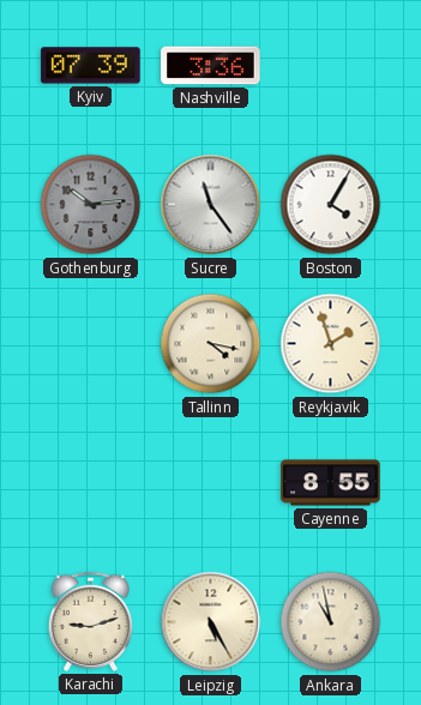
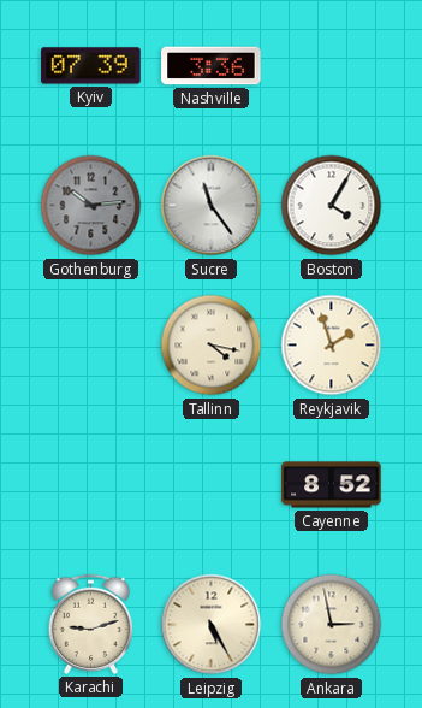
Cayenne: 8:55 -> 8:52 (332, 485)
Ankara: 10:58 -> 2:58 (332, 625)
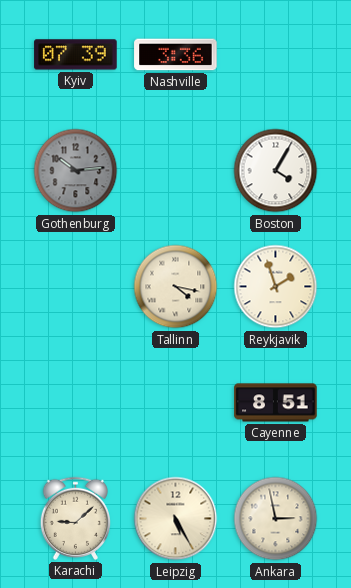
Sucre: 11:24 -> none (212, 206)
Cayenne: 8:52 -> 8:51 (276, 403)
Karachi: 9:12 -> 9:08 (75, 518)
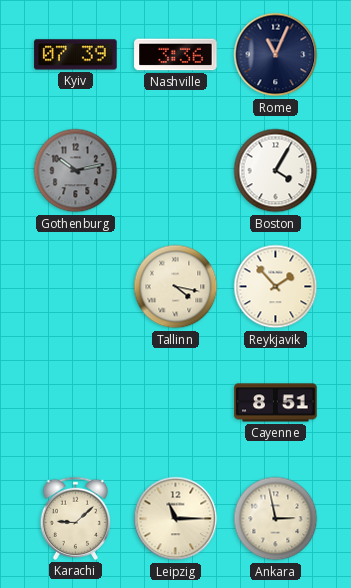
Rome: none -> 11:04 (276, 55)
Gothenburg: 10:14 -> 10:13 (76, 171)
Reykjavik: 1:57 -> 1:53 (276, 287)
Leipzig: 5:25 -> 11:15 (176, 519)
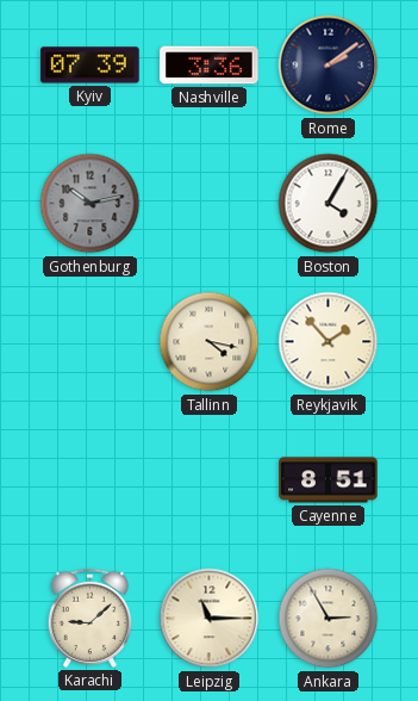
Rome: 11:04 -> 2:09 (329, 66)
Ankara: 2:58 -> 2:55 (329, 619)
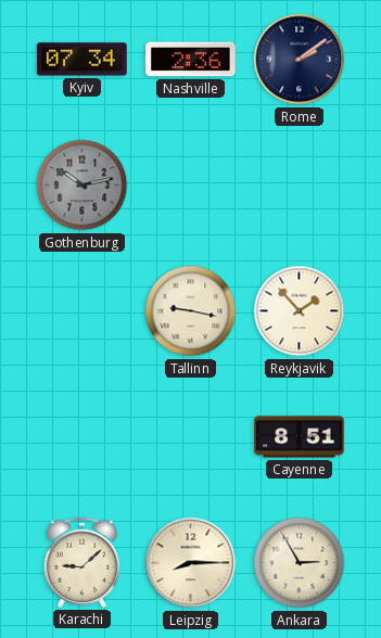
Kyiv: 07:39 -> 07:34 (82, 60)
Nashville: 3:36 -> 2:36 (191, 60)
Boston: 4:05 -> none (329, 204)
Tallinn: 4:17 -> 9:17 (191, 311)
Leipzig: 11:15 -> 8:15 (191, 563)
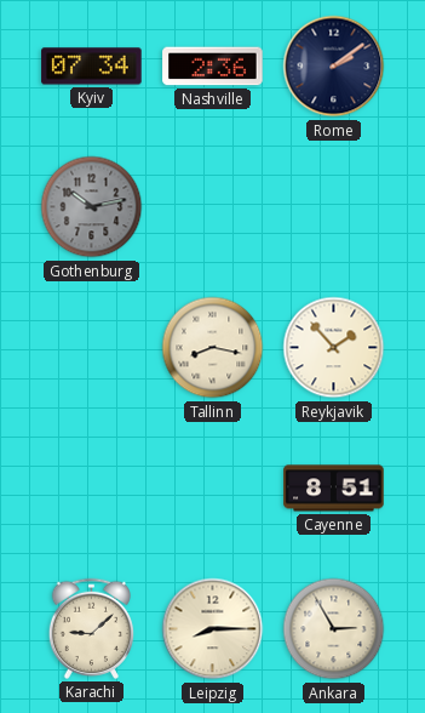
Tallinn: 9:17 -> 8:17 (213, 348)
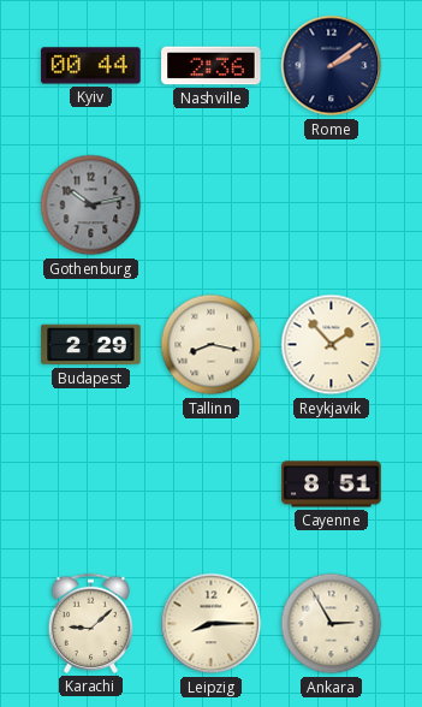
Kyiv: 07:34 -> 00:44 (91, 66)
Budapest: none -> 2:29 (91, 345)
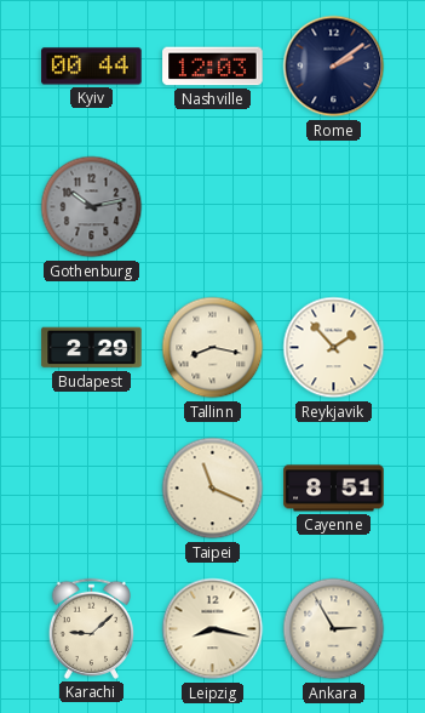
Nashville: 2:36 -> 12:03 (213, 67)
Taipei: none -> 11:19 (213, 489)
Leipzig: 8:15 -> 8:17 (213, 629)
